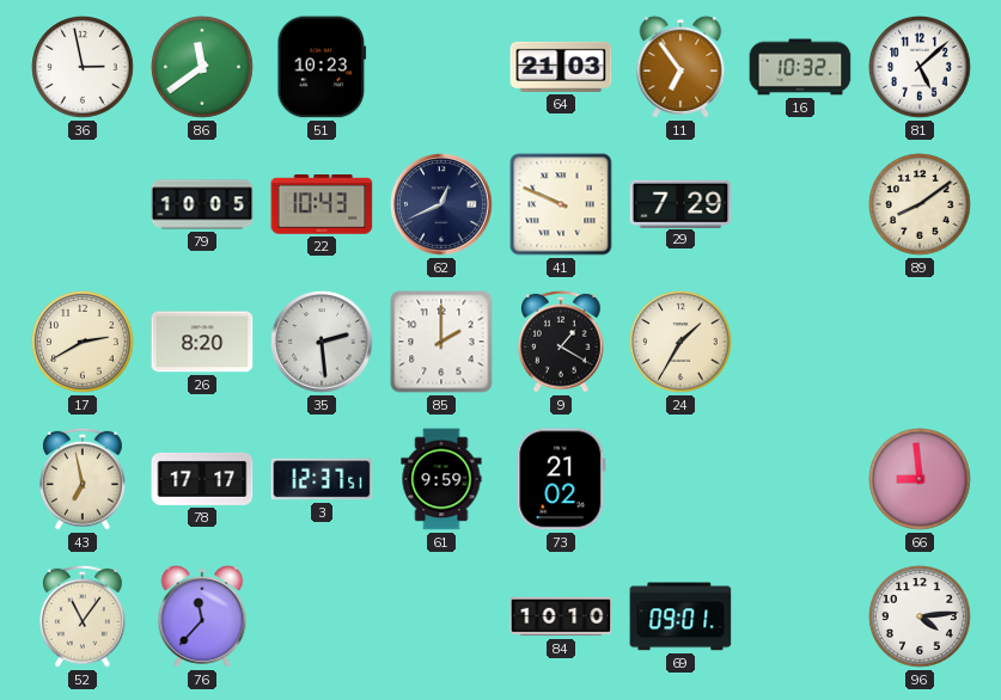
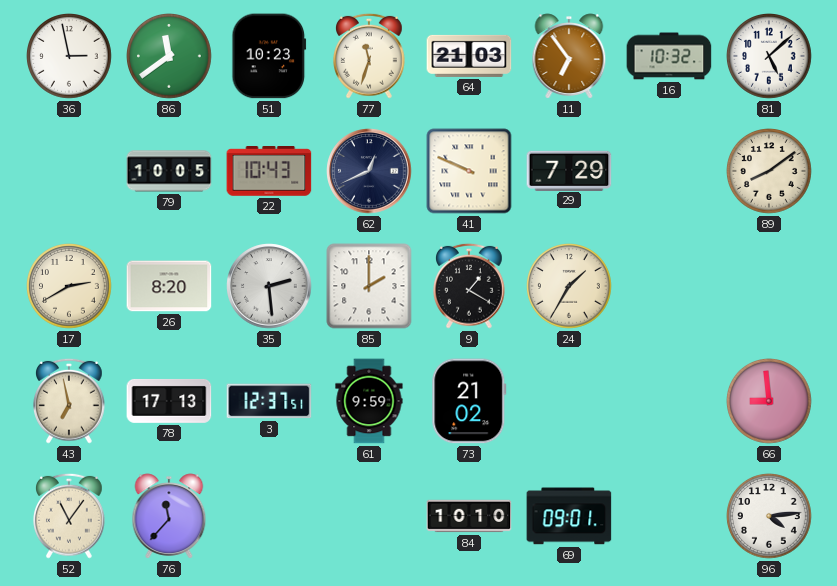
77: none -> 11:33 (370, 56)
78: 17:17 -> 17:13 (169, 401)
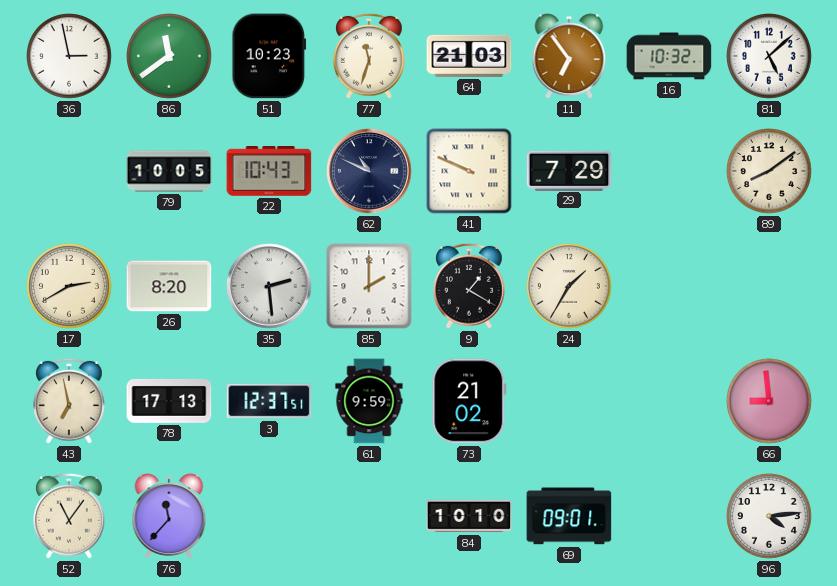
62: 12:41 -> 10:49 (369, 171)
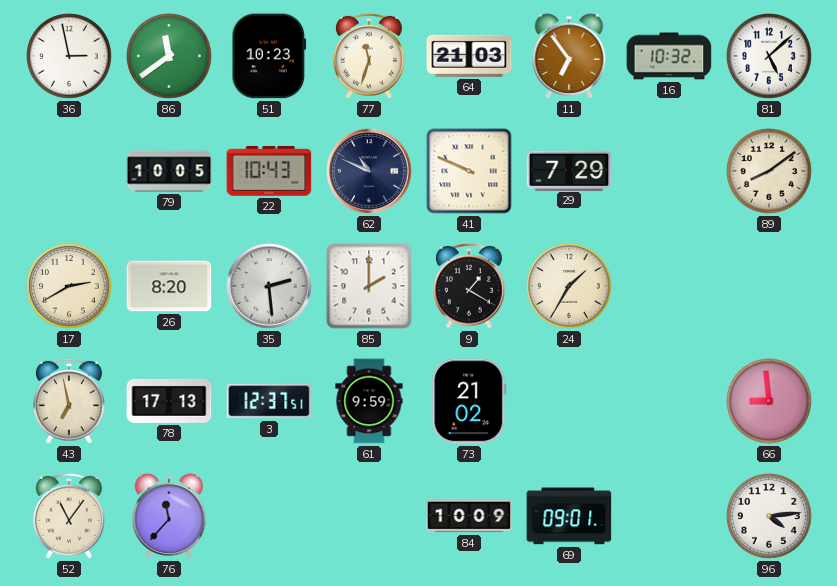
84: 10:10 -> 10:09 (469, 516)
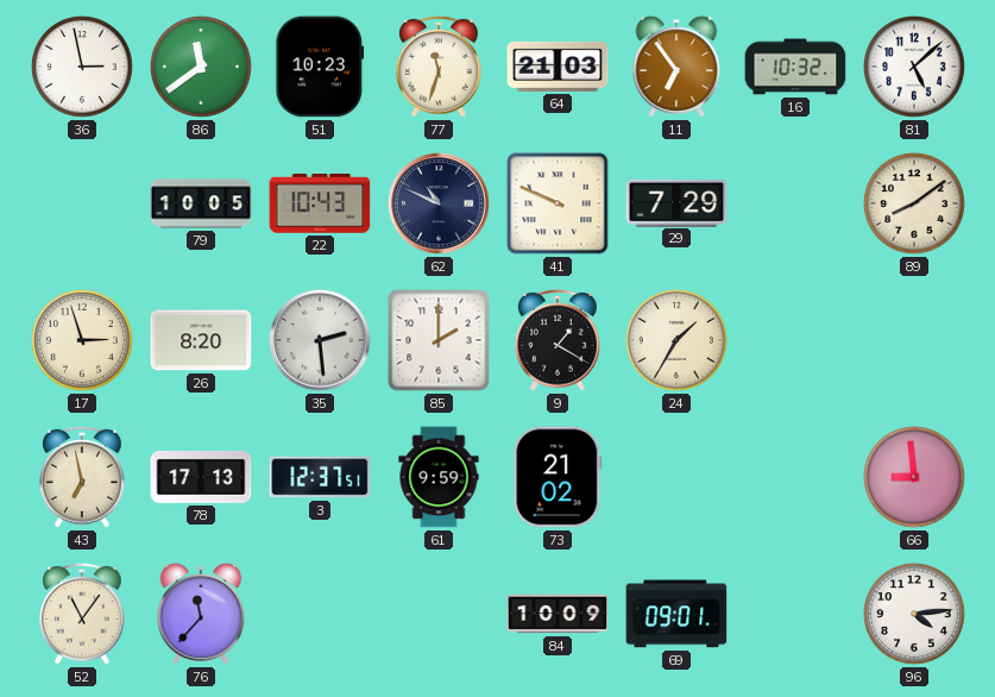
17: 2:40 -> 2:57 (83, 341)
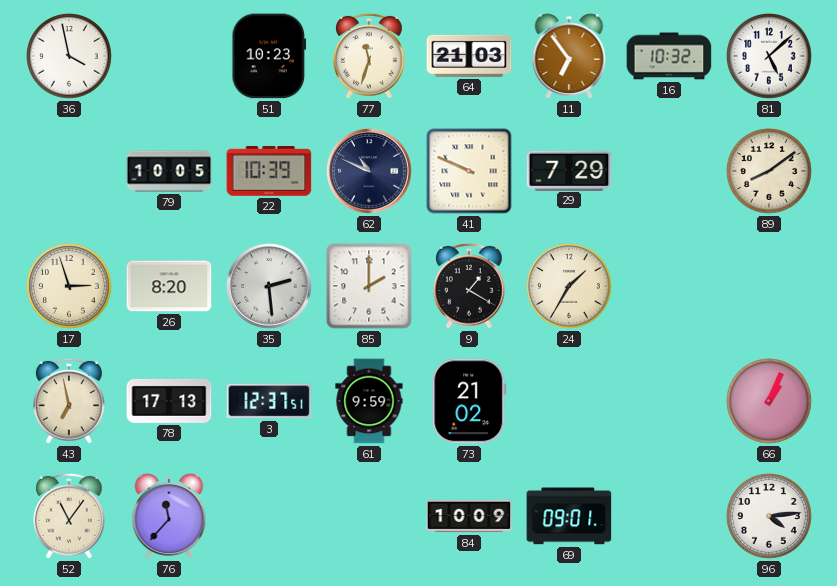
36: 2:58 -> 3:58 (70, 57)
86: 11:39 -> none (202, 68)
22: 10:43 -> 10:39 (269, 172)
66: 8:59 -> 1:04 (770, 402)
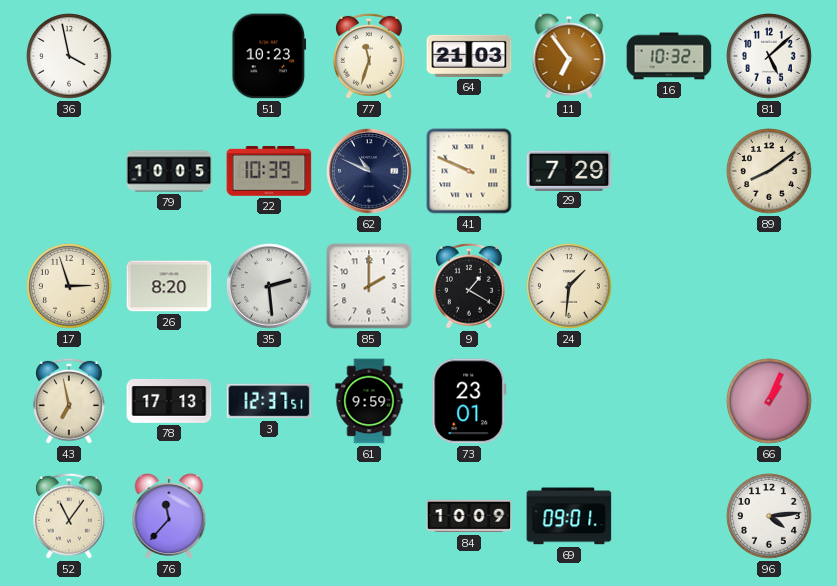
24: 1:35 -> 1:31 (570, 287)
73: 21:02 -> 23:01 (469, 401)
